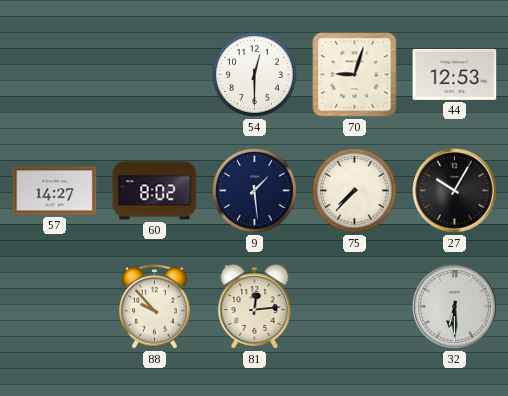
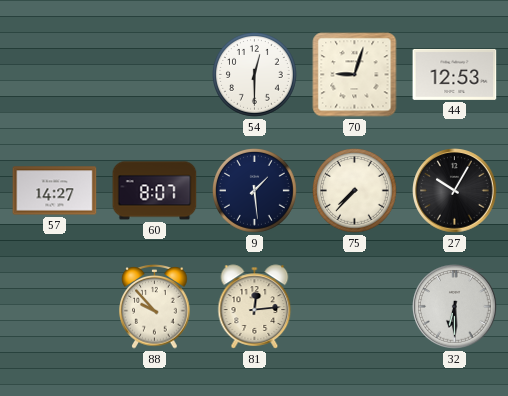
60: 8:02 -> 8:07 (155, 191)
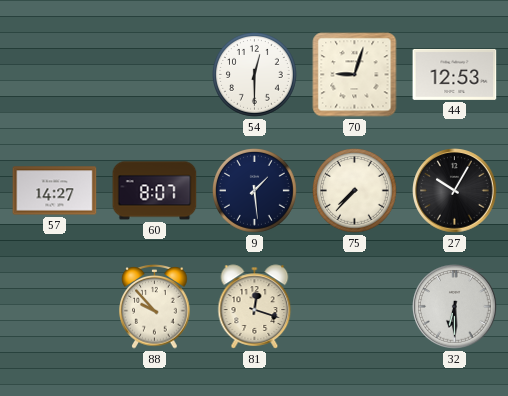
81: 12:14 -> 12:18 (255, 307)
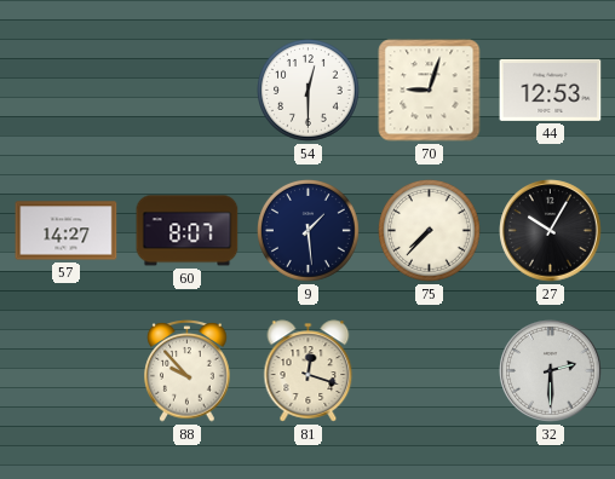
32: 6:30 -> 2:30 (551, 371)
